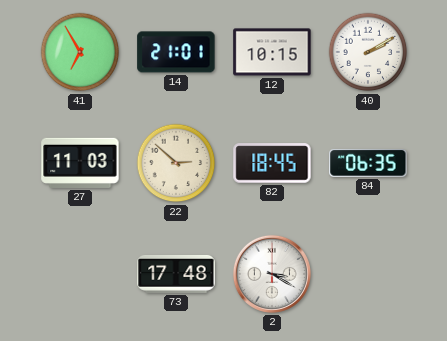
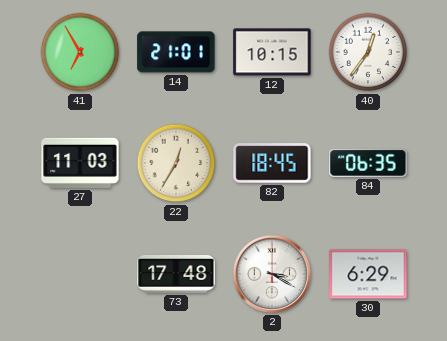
40: 2:10 -> 12:36 (368, 52)
22: 2:52 -> 12:35 (176, 163)
30: none -> 6:29 (368, 274)
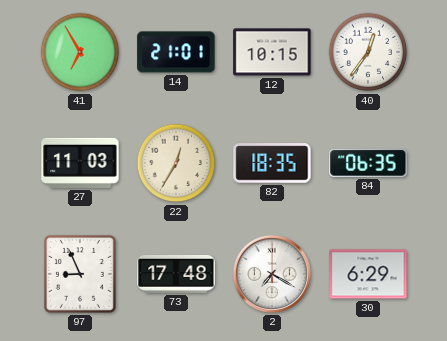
82: 18:45 -> 18:35 (272, 163)
97: none -> 8:56 (80, 274)
2: 3:20 -> 7:20 (272, 274)
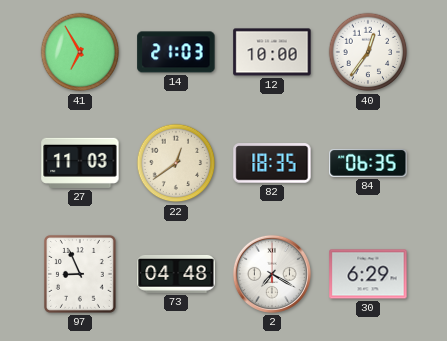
14: 21:01 -> 21:03 (176, 52)
12: 10:15 -> 10:00 (272, 52)
22: 12:35 -> 12:39 (176, 163)
73: 17:48 -> 04:48 (176, 274)
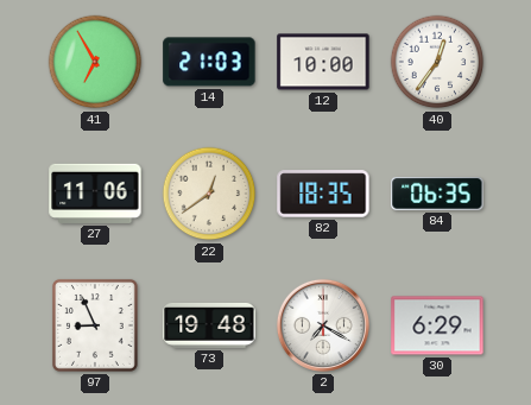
27: 11:03 -> 11:06 (95, 194)
73: 04:48 -> 19:48 (209, 325)
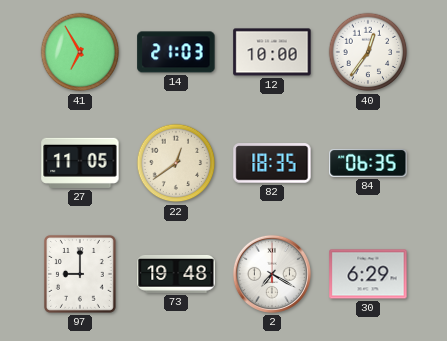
27: 11:06 -> 11:05 (80, 163)
97: 8:56 -> 9:00 (80, 274)
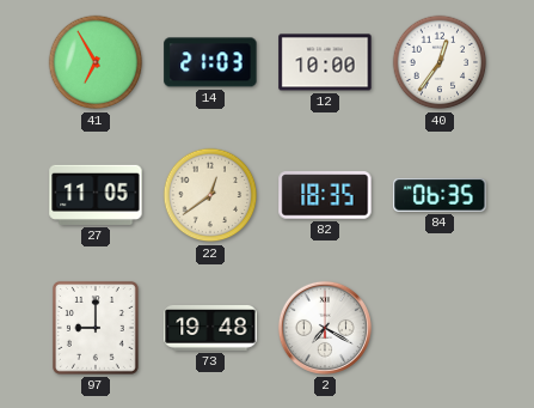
30: 6:29 -> none (368, 274)
